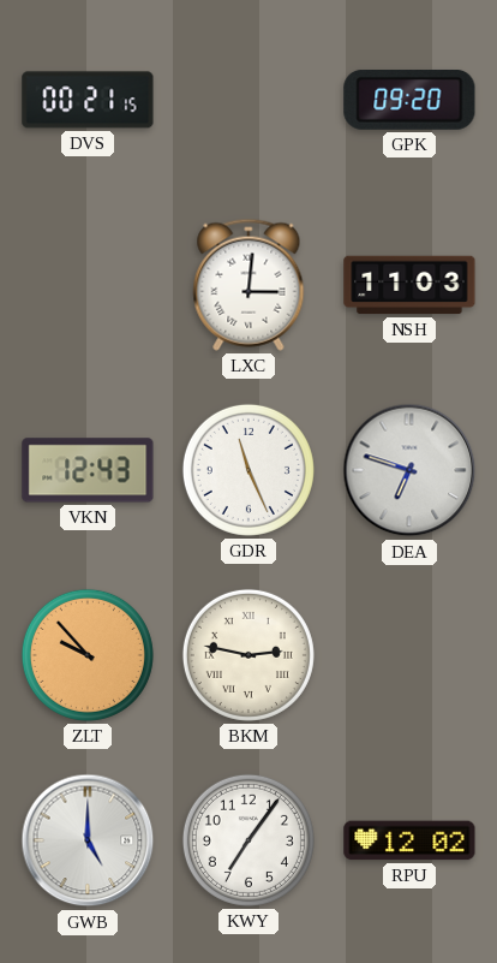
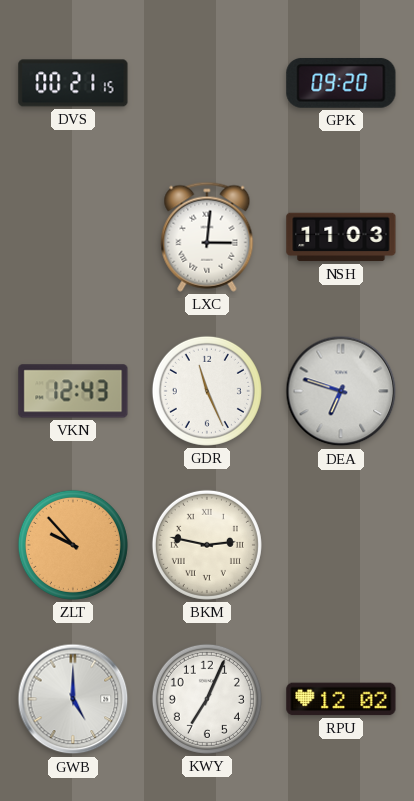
KWY: 7:06 -> 7:04 (207, 699)
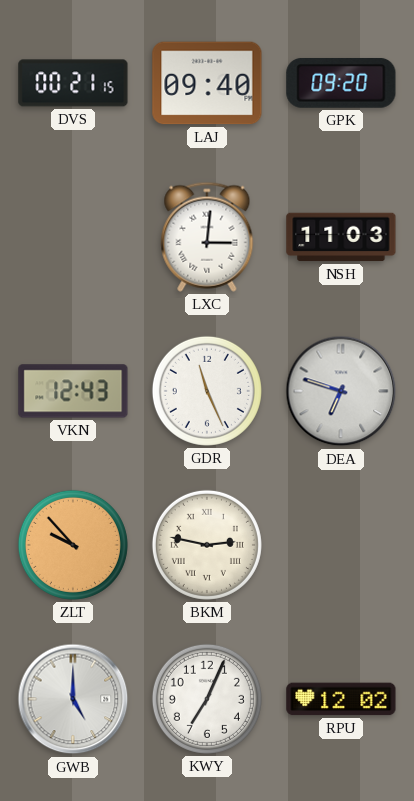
LAJ: none -> 09:40 (207, 83)
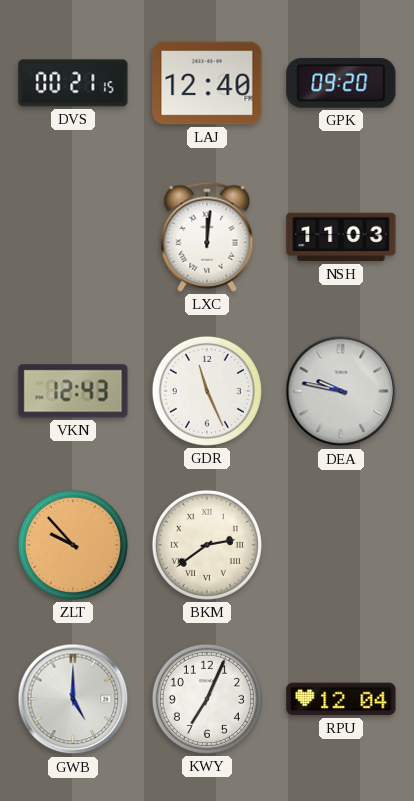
LAJ: 09:40 -> 12:40 (207, 83)
LXC: 3:01 -> 12:01 (207, 237)
DEA: 6:48 -> 9:47 (341, 391)
BKM: 2:47 -> 2:39 (207, 545)
RPU: 12:02 -> 12:04 (341, 699)
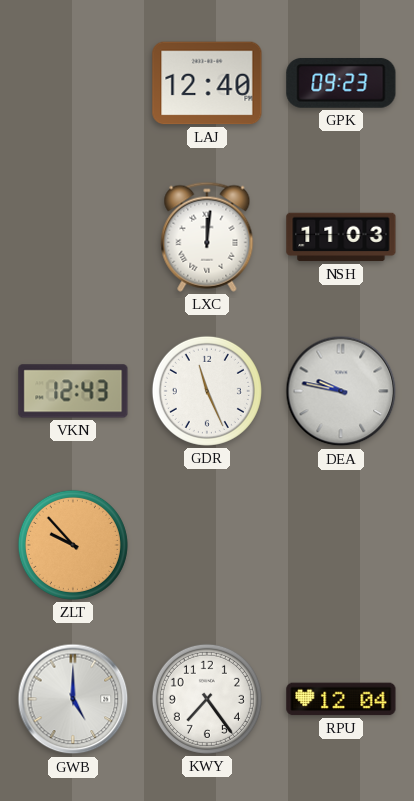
DVS: 00:21 -> none (73, 83)
GPK: 09:20 -> 09:23 (341, 83)
BKM: 2:39 -> none (207, 545)
KWY: 7:04 -> 7:24 (207, 699)
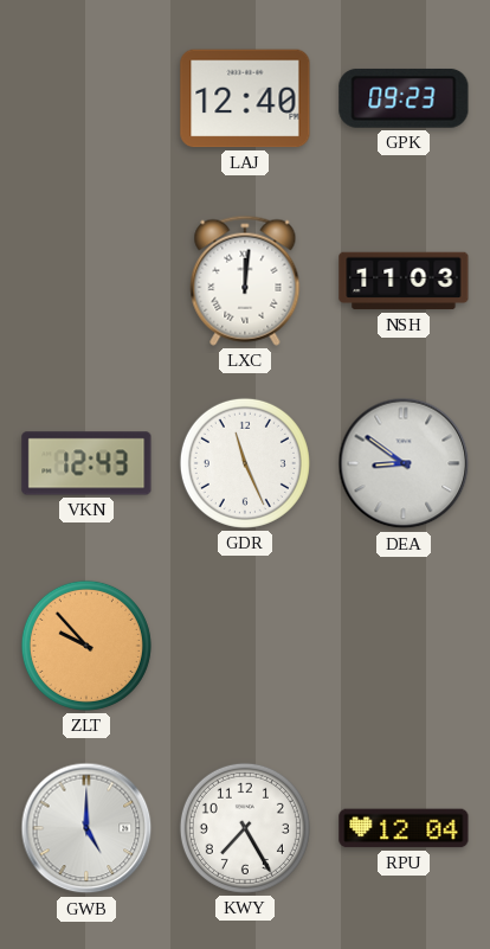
DEA: 9:47 -> 8:51 (404, 463)
KWY: 7:24 -> 7:25 (245, 828)
